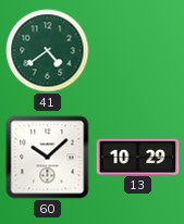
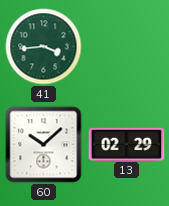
41: 4:39 -> 3:44 (44, 47)
13: 10:29 -> 02:29 (127, 144)
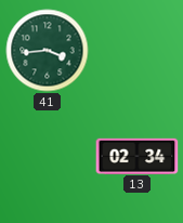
60: 10:08 -> none (44, 145)
13: 02:29 -> 02:34 (138, 156)
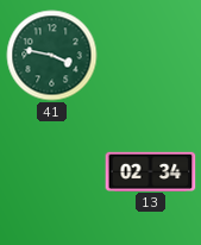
41: 3:44 -> 3:47 (52, 56)
